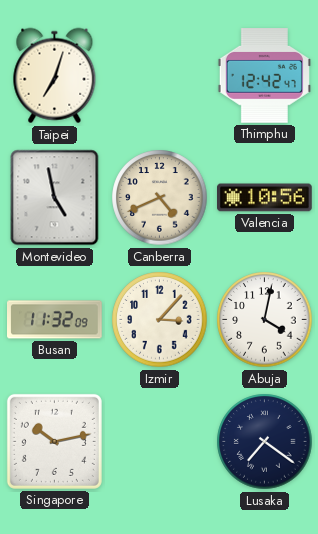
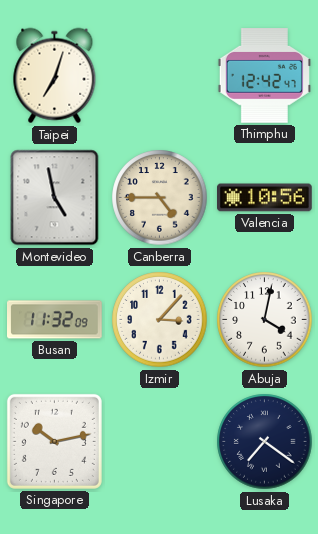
Canberra: 4:41 -> 4:45 (160, 198)
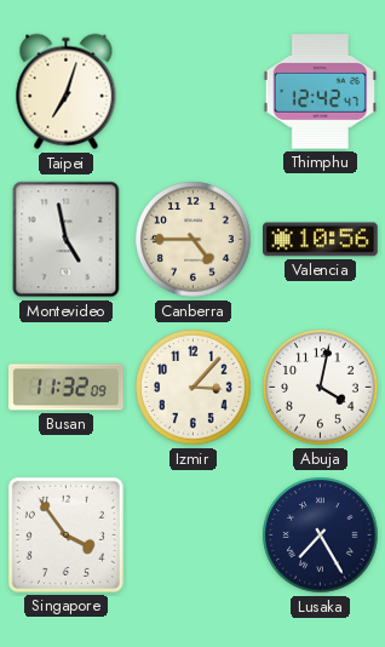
Singapore: 10:13 -> 3:54 (65, 534)
Lusaka: 7:21 -> 7:25 (321, 536)
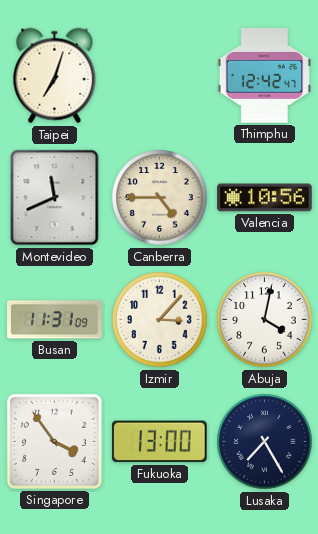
Montevideo: 4:58 -> 11:41 (55, 198)
Busan: 11:32 -> 11:31 (55, 320)
Fukuoka: none -> 13:00 (159, 442)
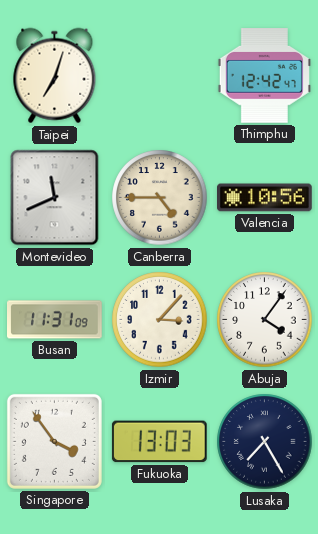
Abuja: 4:02 -> 4:06 (265, 320)
Fukuoka: 13:00 -> 13:03 (159, 442)
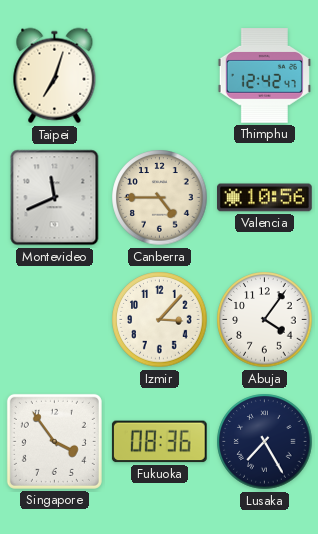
Busan: 11:31 -> none (55, 320)
Fukuoka: 13:03 -> 08:36 (159, 442)
